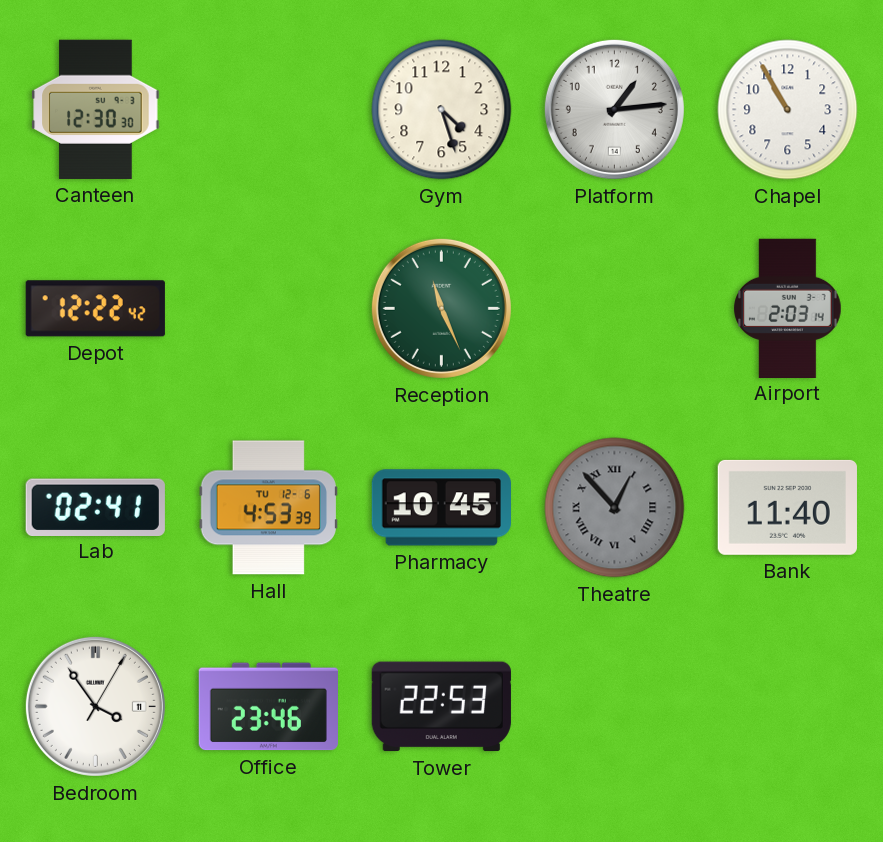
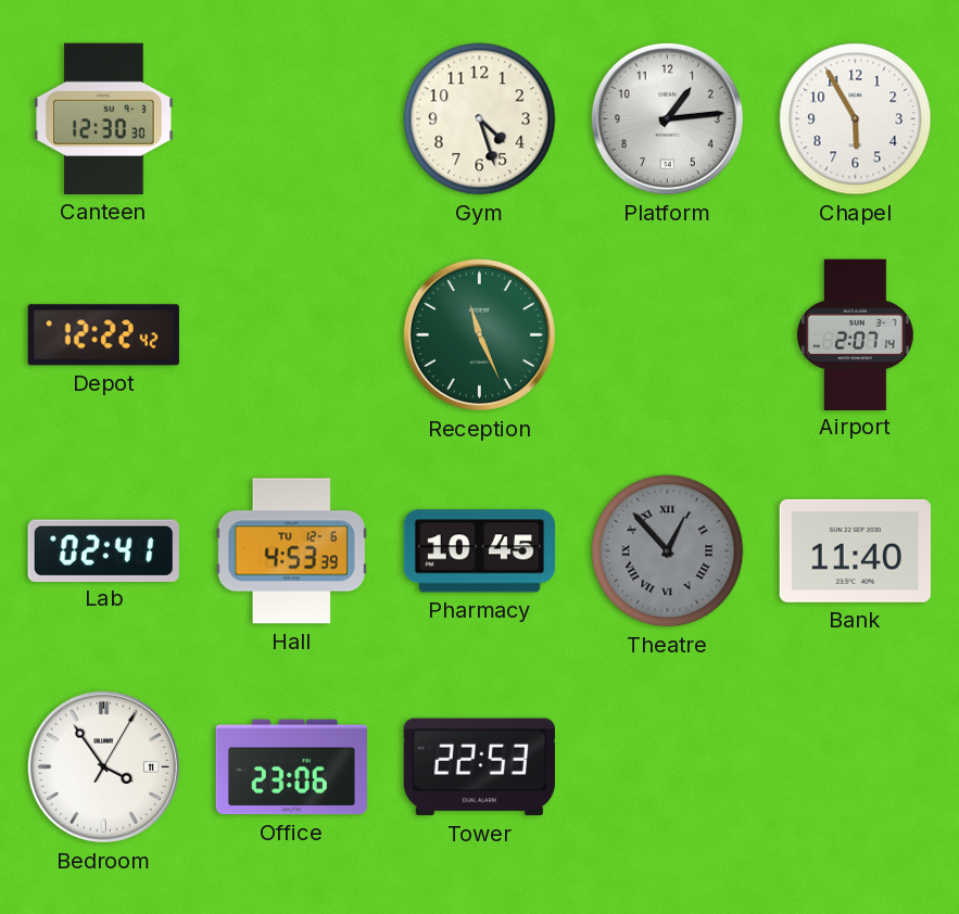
Chapel: 10:55 -> 5:55 (856, 119)
Airport: 2:03 -> 2:07 (856, 334)
Office: 23:46 -> 23:06 (291, 767)
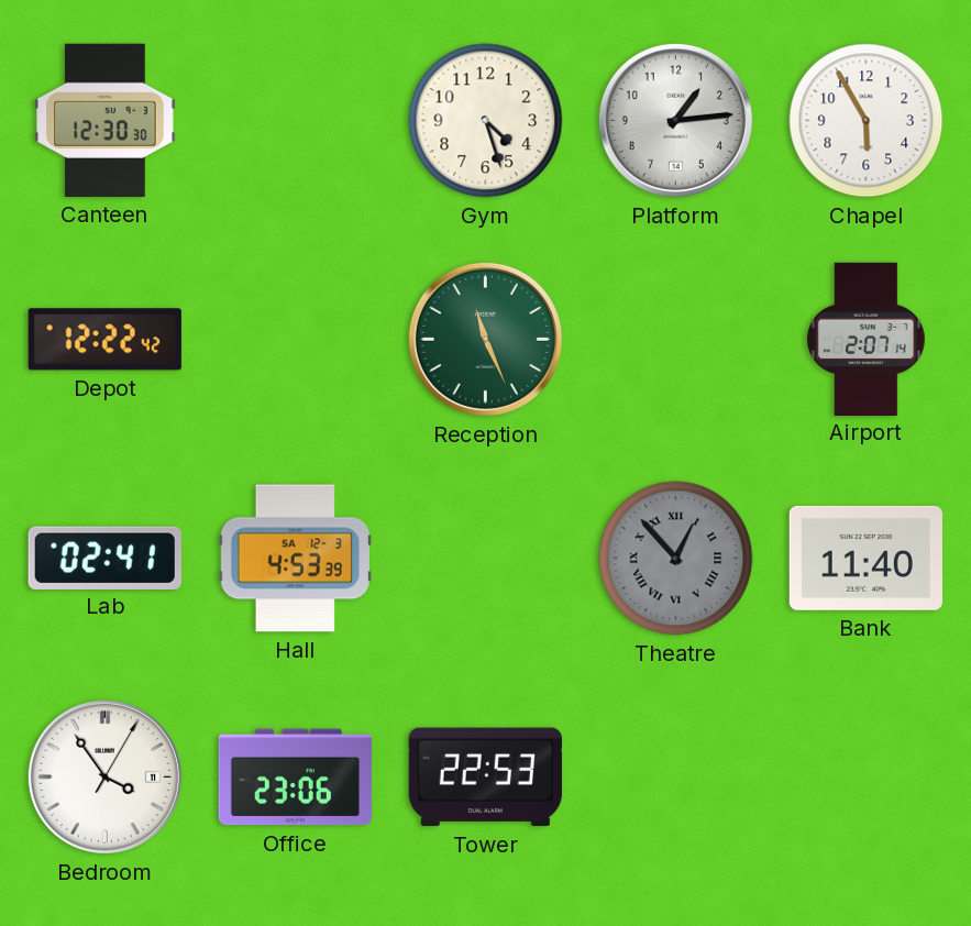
Hall date: TU 12-6 -> SA 12-3 (295, 559)
Pharmacy: 10:45 -> none (479, 551)
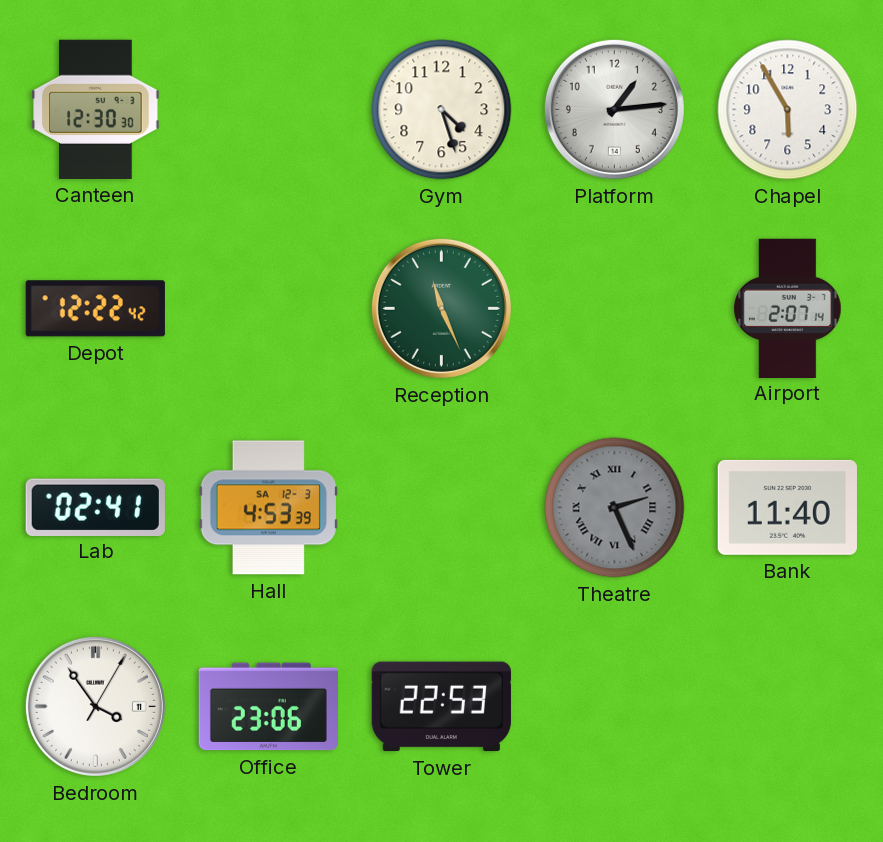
Theatre: 12:53 -> 2:26 (615, 508)
